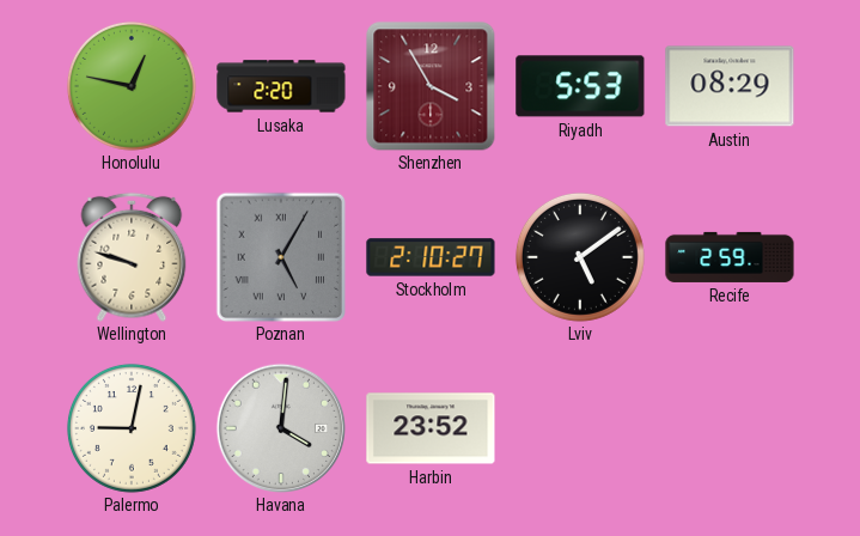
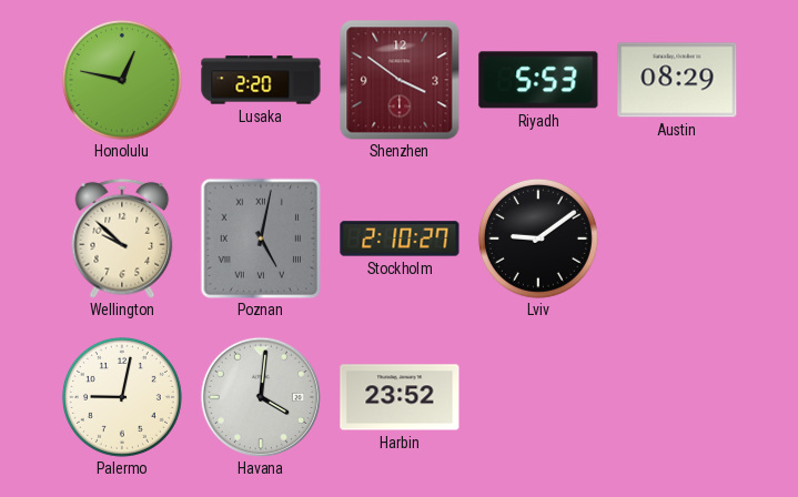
Shenzhen: 3:55 -> 3:51 (400, 80)
Wellington: 9:48 -> 9:52 (122, 239)
Poznan: 5:05 -> 5:02 (261, 239)
Lviv: 5:09 -> 9:09 (538, 239)
Recife: 2:59 -> none (730, 257)
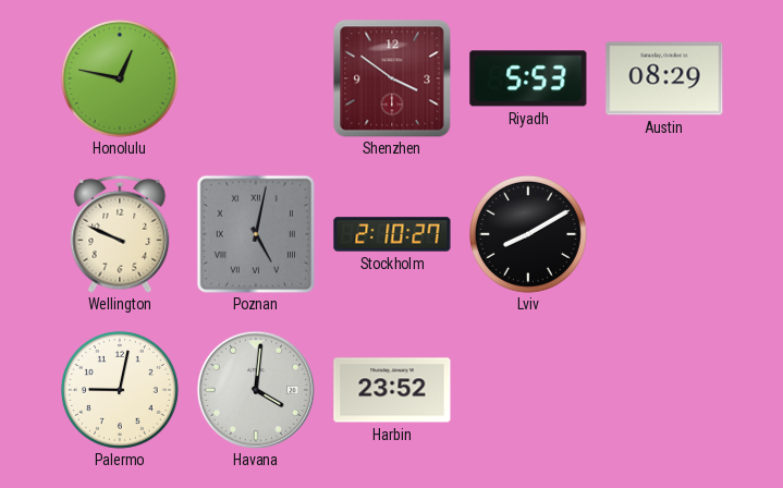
Lusaka: 2:20 -> none (261, 80)
Wellington: 9:52 -> 9:49 (120, 234)
Lviv: 9:09 -> 8:10 (528, 234)
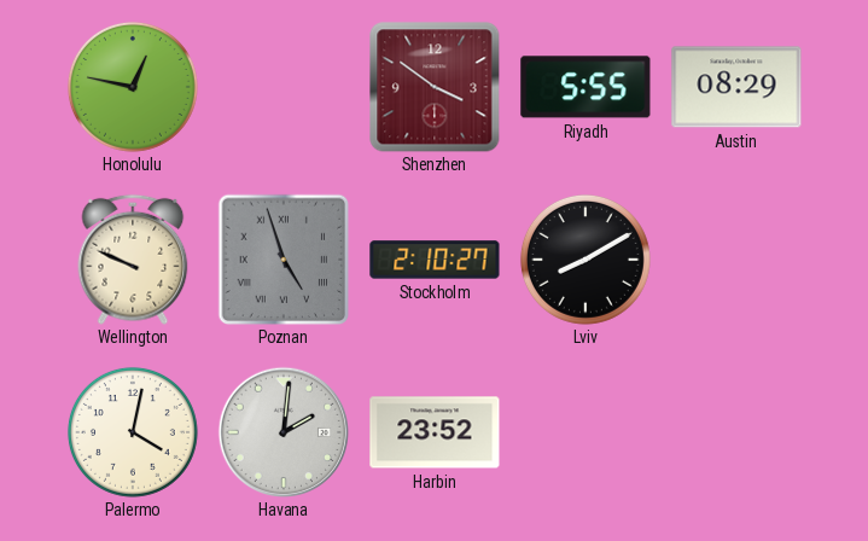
Riyadh: 5:53 -> 5:55 (586, 87)
Poznan: 5:02 -> 4:57 (284, 260)
Palermo: 9:02 -> 4:02 (133, 432)
Havana: 4:01 -> 2:01 (282, 431)
